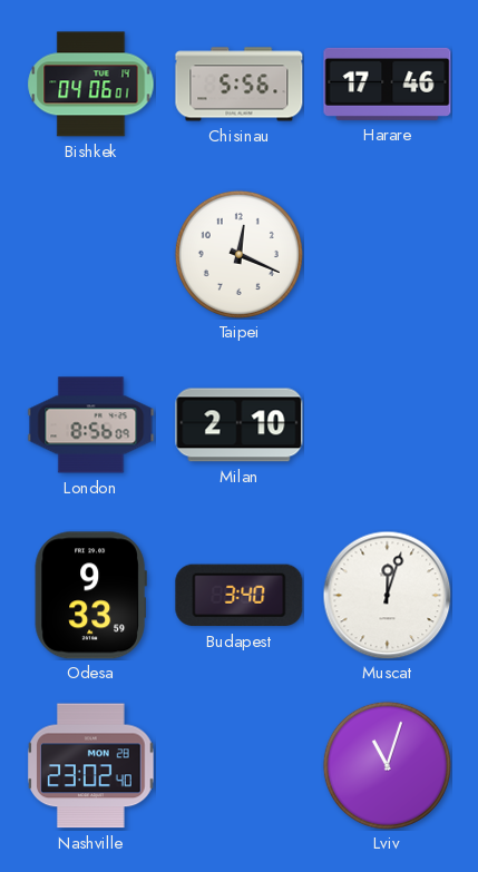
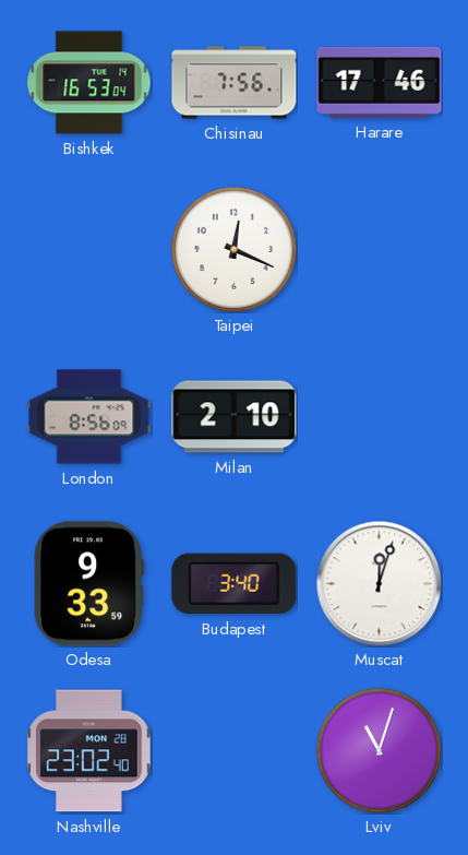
Bishkek: 04:06 -> 16:53 (89, 83)
Chisinau: 5:56 -> 7:56 (235, 83)
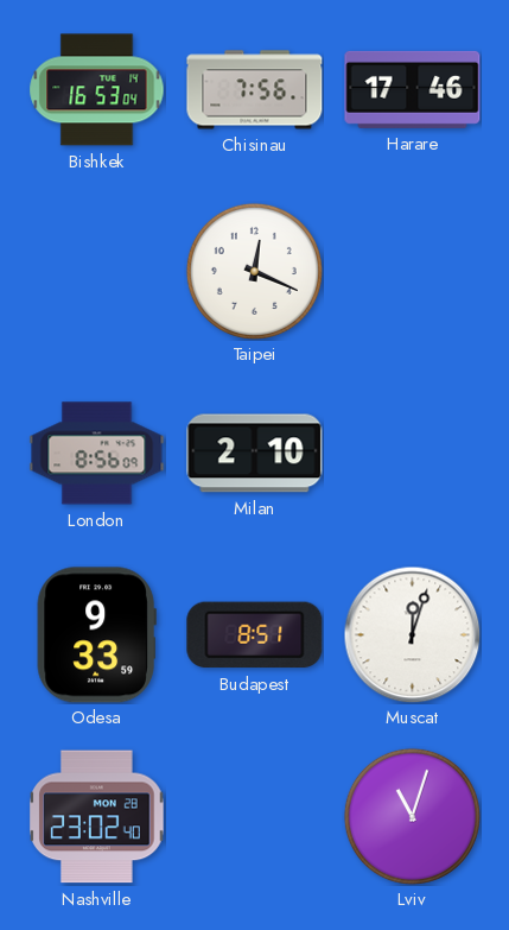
Budapest: 3:40 -> 8:51 (255, 635)
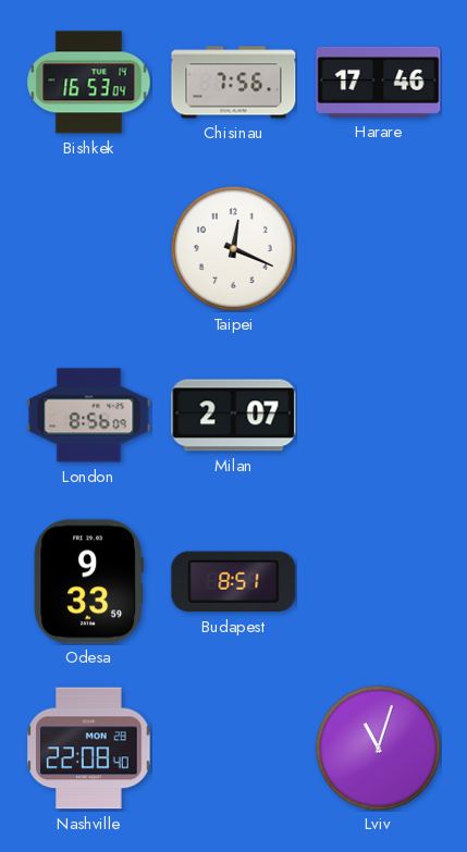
Milan: 2:10 -> 2:07 (234, 416)
Muscat: 12:03 -> none (412, 634)
Nashville: 23:02 -> 22:08 (89, 749)
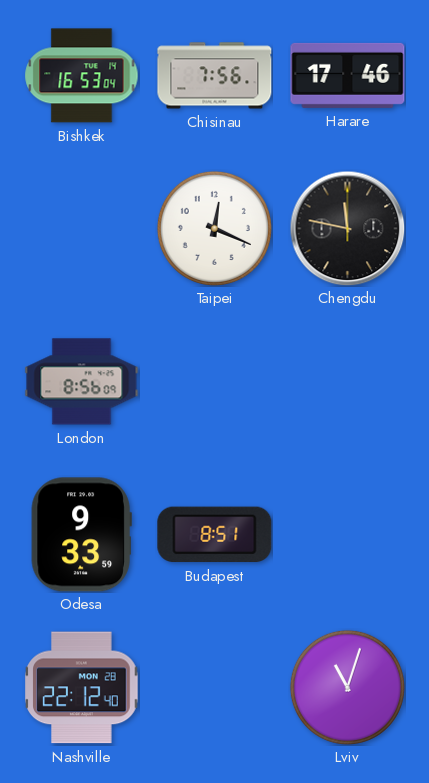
Chengdu: none -> 11:47 (347, 228)
Milan: 2:07 -> none (234, 416)
Nashville: 22:08 -> 22:12 (82, 688)
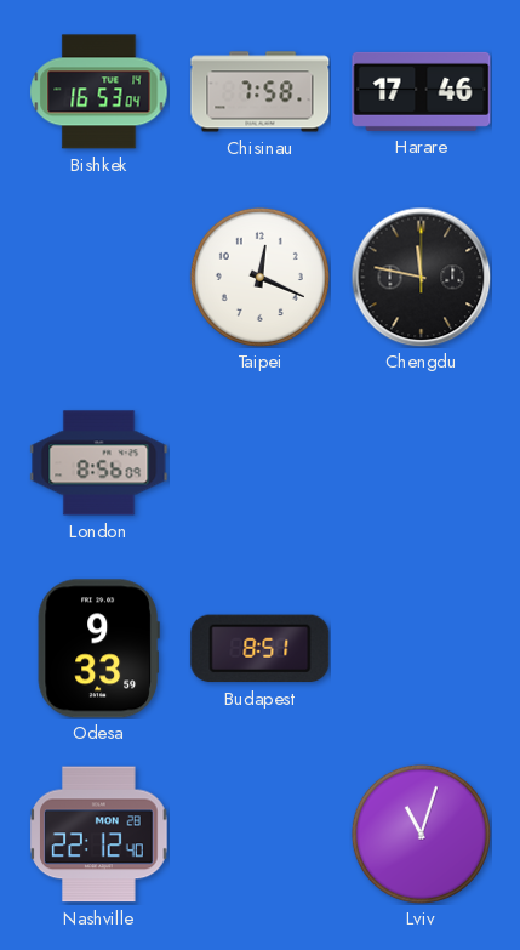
Chisinau: 7:56 -> 7:58 (261, 92)
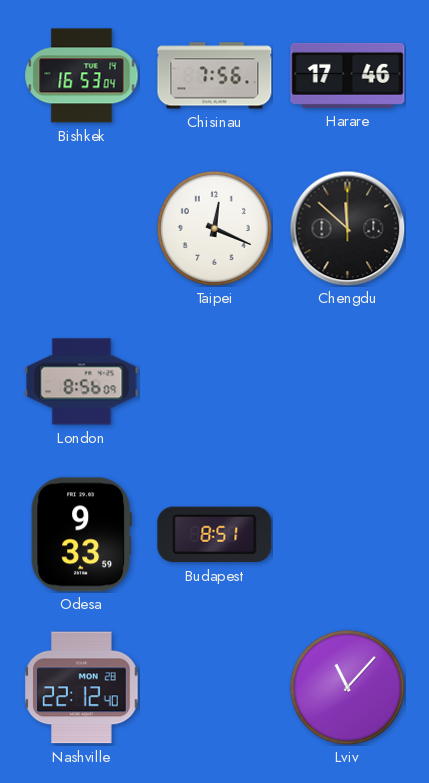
Chisinau: 7:58 -> 7:56 (215, 76)
Chengdu: 11:47 -> 11:52 (347, 228)
Lviv: 11:03 -> 11:07 (347, 687)
